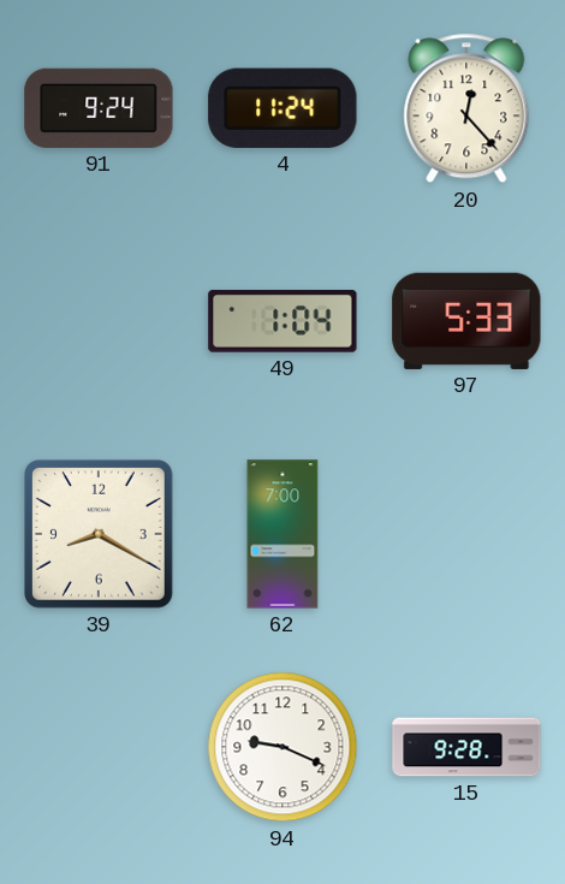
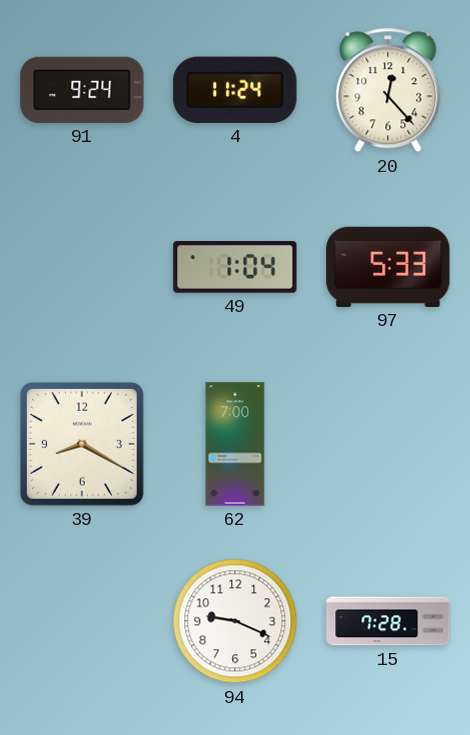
15: 9:28 -> 7:28 (388, 621)
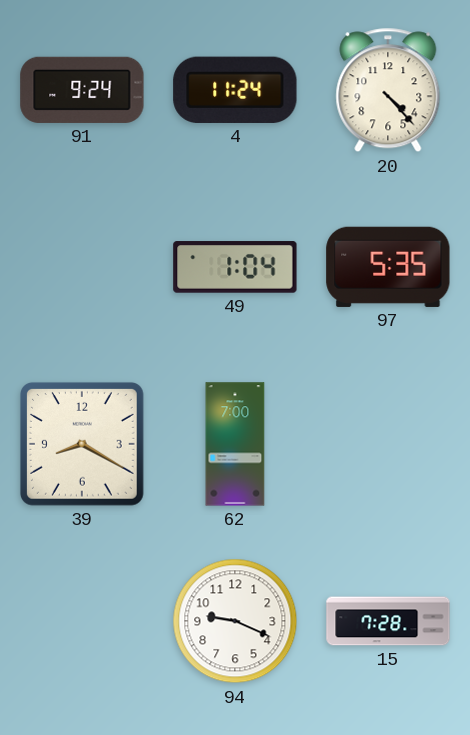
20: 12:23 -> 4:23 (388, 90)
97: 5:33 -> 5:35 (388, 267)
